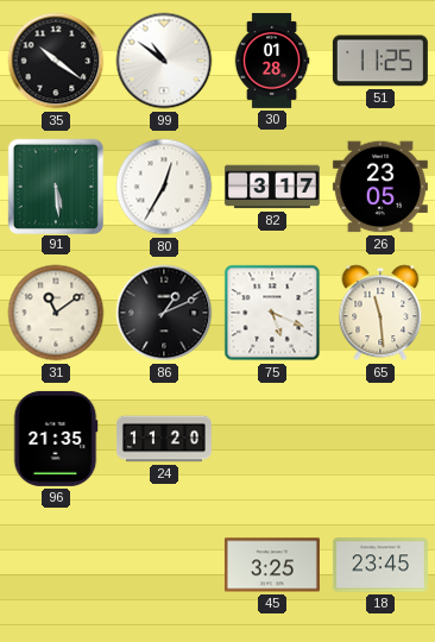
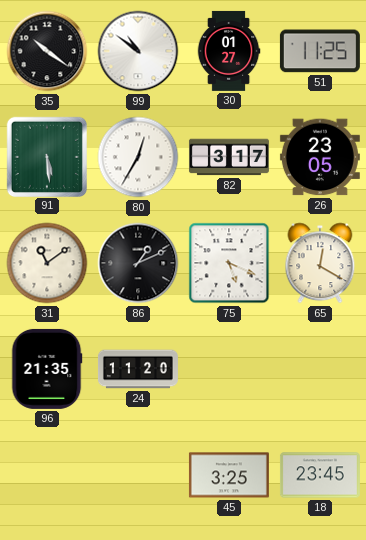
30: 01:28 -> 01:27 (229, 51)
65: 11:29 -> 12:20 (320, 263)
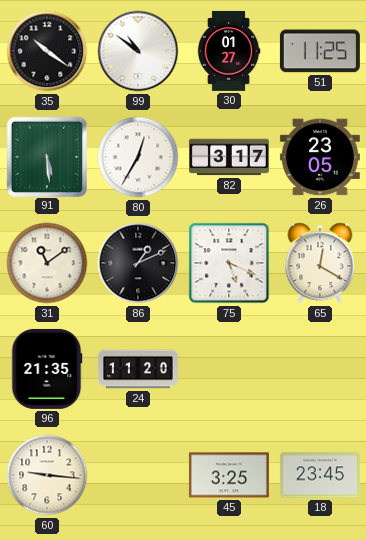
60: none -> 9:16 (47, 475)
